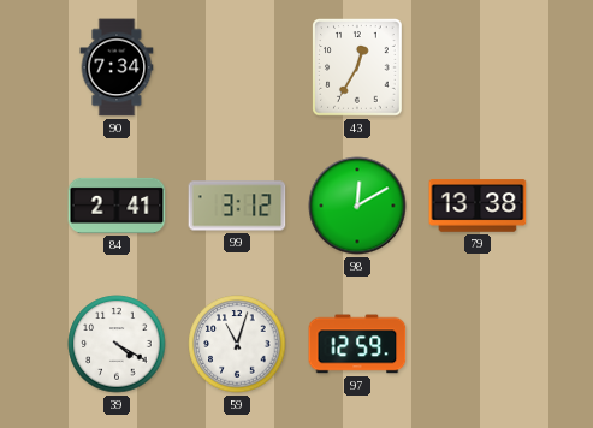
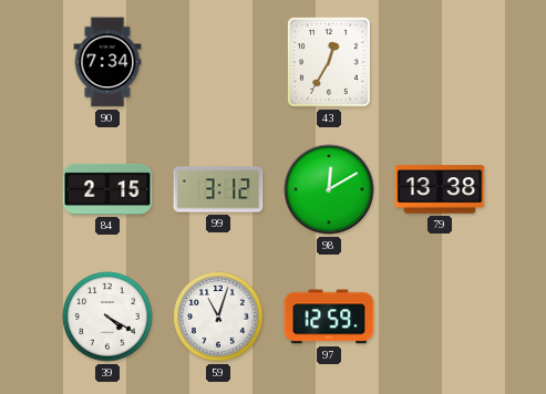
84: 2:41 -> 2:15 (107, 189)
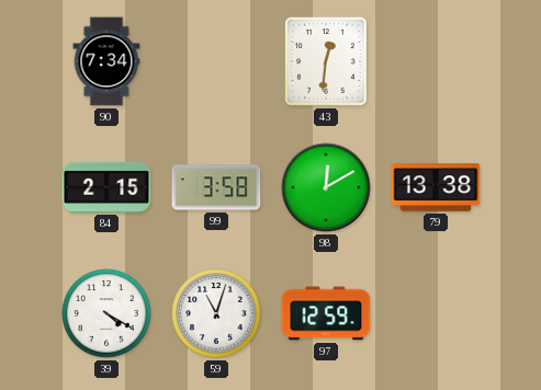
43: 12:35 -> 12:31 (326, 61)
99: 3:12 -> 3:58 (216, 187)
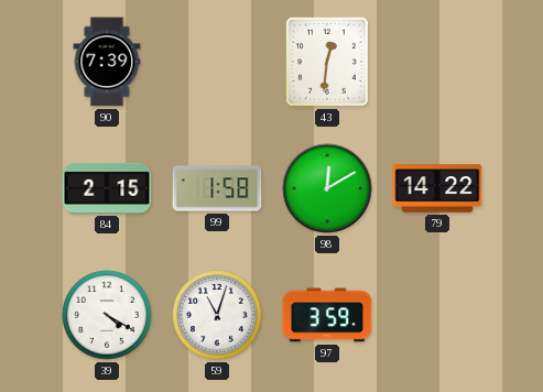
90: 7:34 -> 7:39 (107, 62)
99: 3:58 -> 1:58 (217, 188)
79: 13:38 -> 14:22 (437, 188)
97: 12:59 -> 3:59 (327, 315)
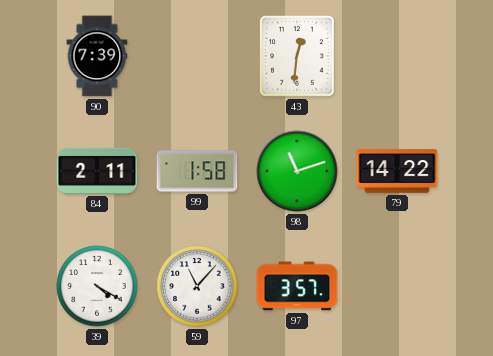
84: 2:15 -> 2:11 (97, 171)
98: 12:10 -> 11:12 (297, 171)
59: 11:03 -> 11:07 (197, 286)
97: 3:59 -> 3:57 (297, 286)
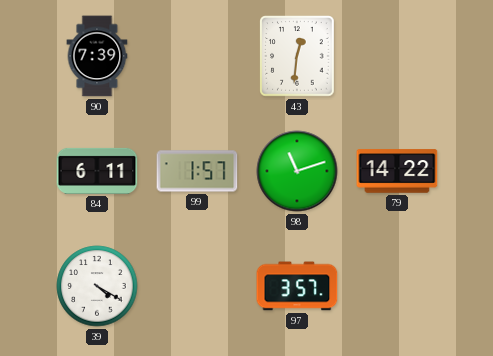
84: 2:11 -> 6:11 (97, 171)
99: 1:58 -> 1:57 (197, 171)
59: 11:07 -> none (197, 286)
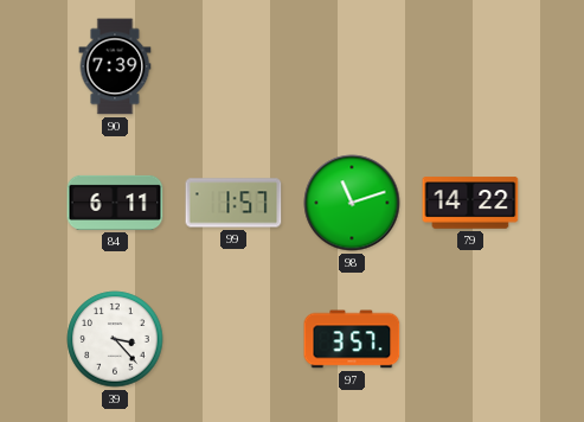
43: 12:31 -> none (297, 56)
39: 4:20 -> 3:23 (115, 339)
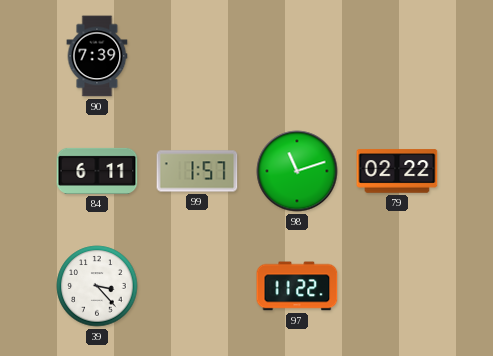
79: 14:22 -> 02:22 (397, 171)
97: 3:57 -> 11:22 (297, 286)
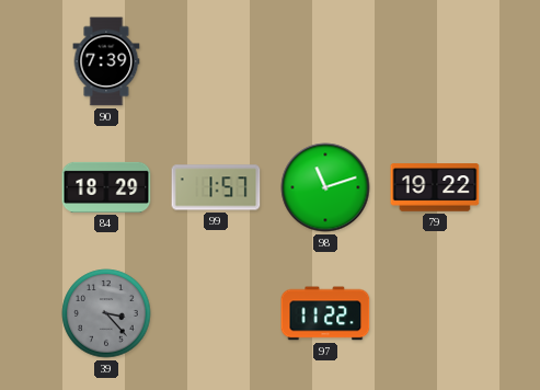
84: 6:11 -> 18:29 (106, 187)
79: 02:22 -> 19:22 (435, 187)
39 dial: white -> grey (106, 313)
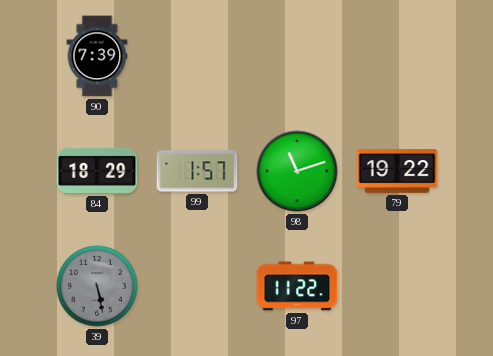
39: 3:23 -> 5:28 (97, 286)
